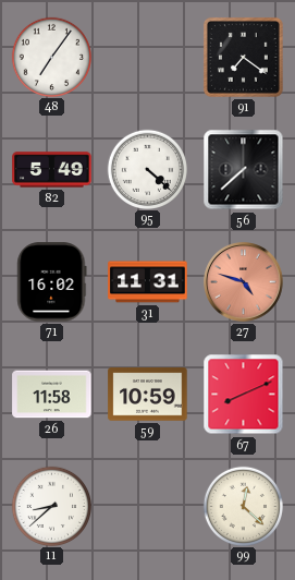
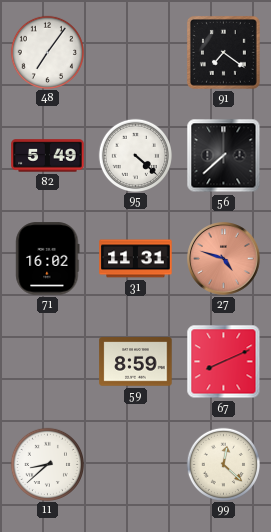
26: 11:58 -> none (52, 395)
59: 10:59 -> 8:59 (136, 362)
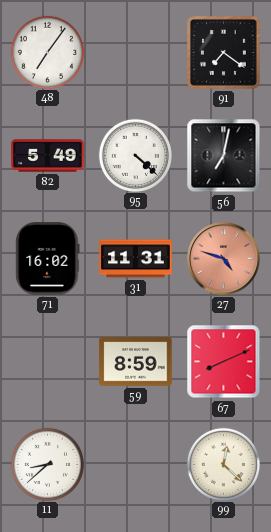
56: 7:38 -> 7:02 (224, 156)
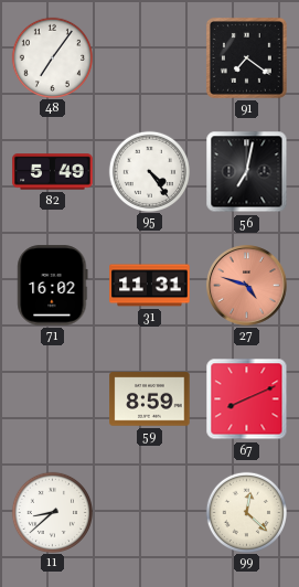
95: 4:22 -> 4:24 (149, 171)
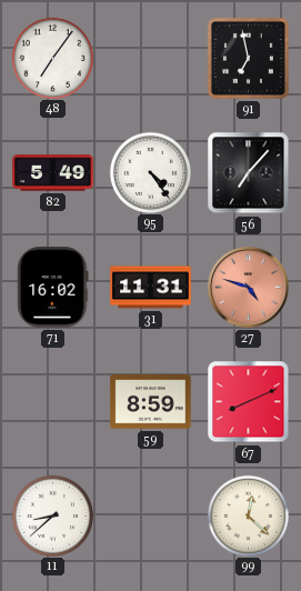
91: 7:21 -> 6:58 (248, 58)
56: 7:02 -> 7:07 (249, 173)
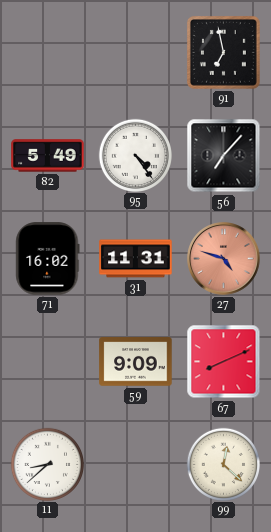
48: 7:06 -> none (52, 58)
59: 8:59 -> 9:09 (136, 362)
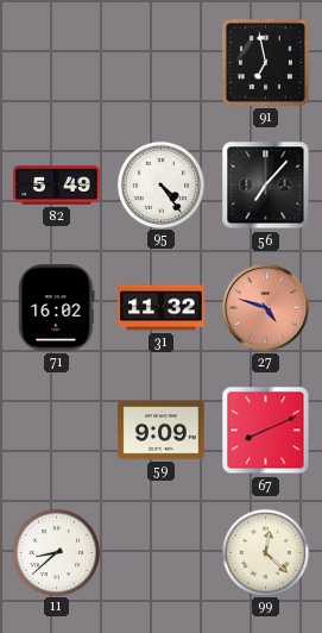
31: 11:31 -> 11:32 (162, 308)
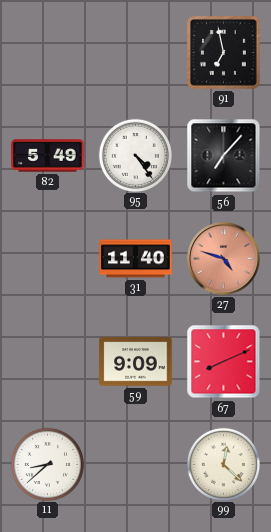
71: 16:02 -> none (57, 308)
31: 11:32 -> 11:40 (136, 259)
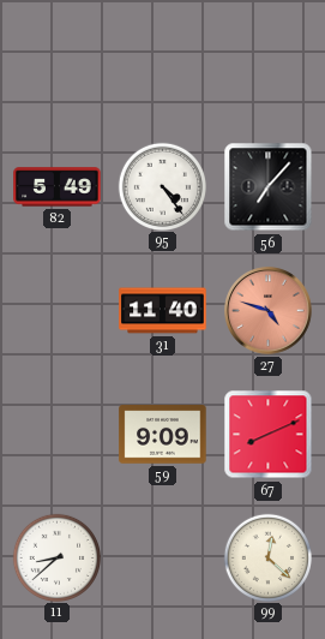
91: 6:58 -> none (223, 52)
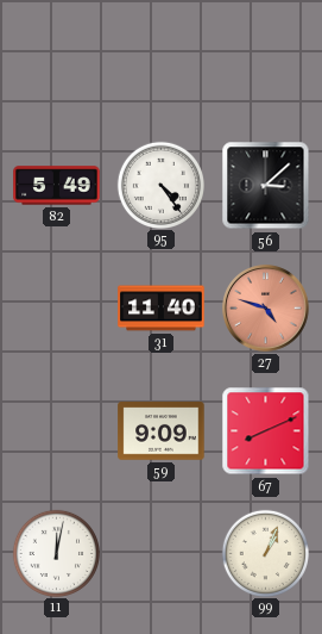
56: 7:07 -> 3:08 (266, 186)
11: 8:38 -> 12:02 (56, 553)
99: 12:22 -> 1:04 (265, 553)
